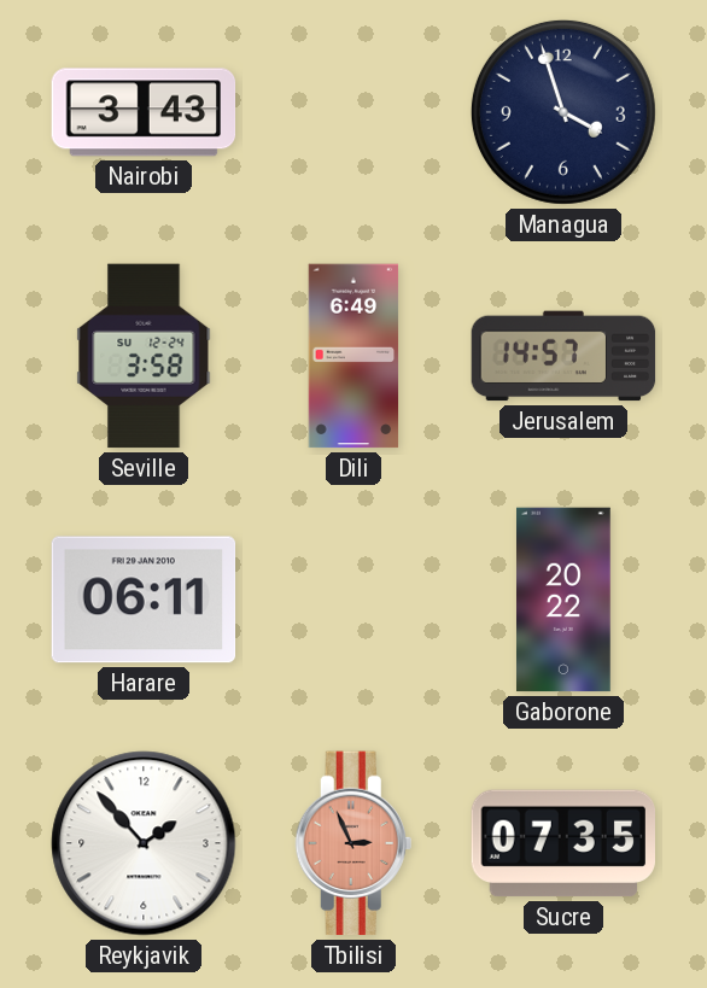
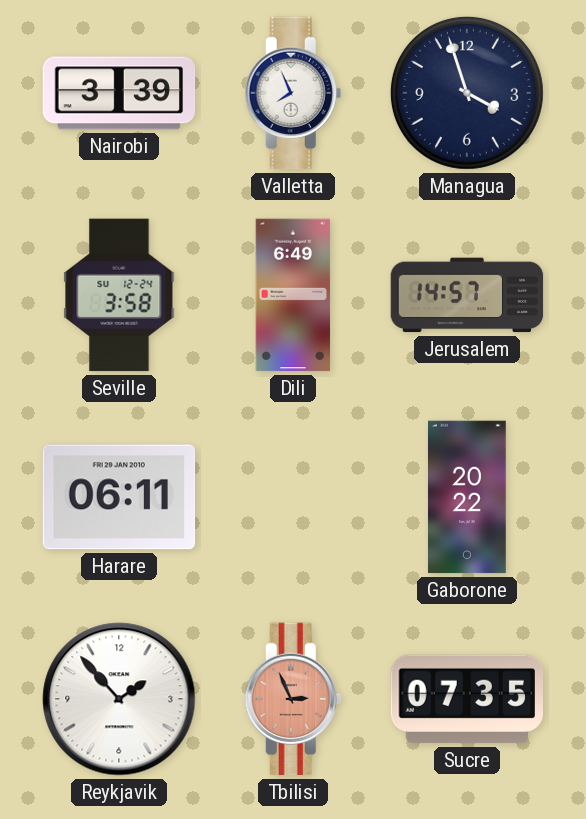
Nairobi: 3:43 -> 3:39 (119, 93)
Valletta: none -> 7:56 (293, 93)
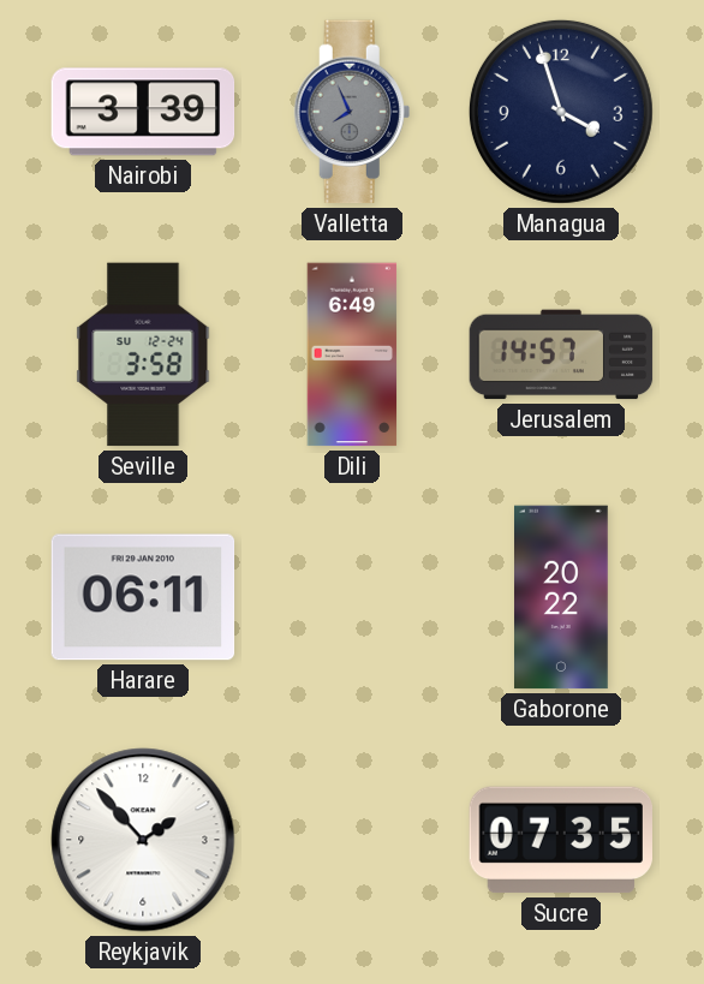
Valletta dial: white -> grey (352, 112)
Tbilisi: 2:56 -> none (293, 699)
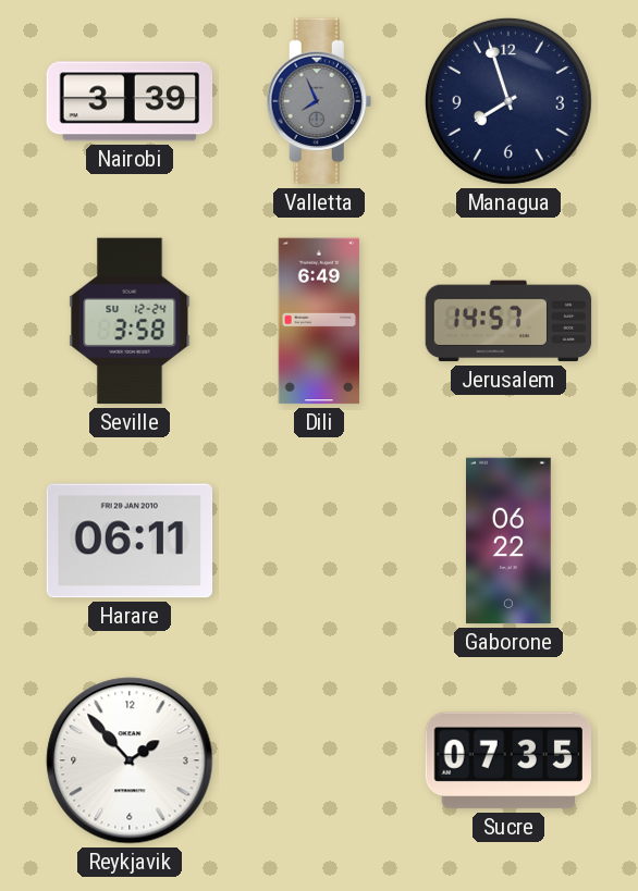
Managua: 3:57 -> 7:57 (508, 101)
Gaborone: 20:22 -> 06:22 (510, 541)
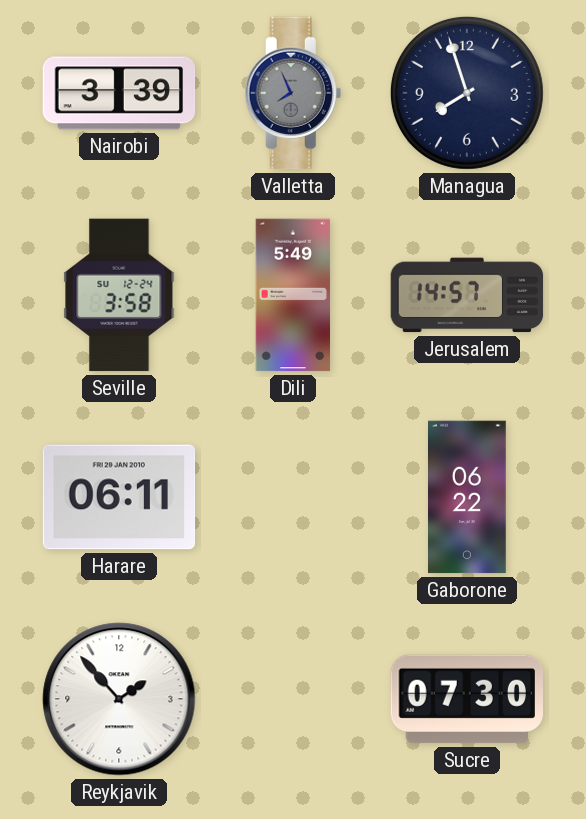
Dili: 6:49 -> 5:49 (293, 295)
Sucre: 07:35 -> 07:30 (466, 699)
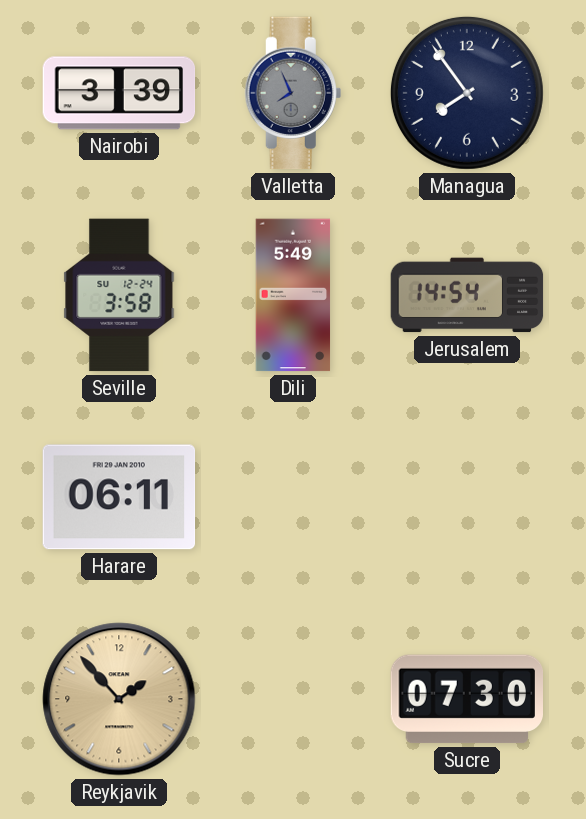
Managua: 7:57 -> 7:54 (467, 93)
Jerusalem: 14:57 -> 14:54 (467, 295)
Gaborone: 06:22 -> none (468, 497)
Reykjavik dial: white -> champagne (119, 699)
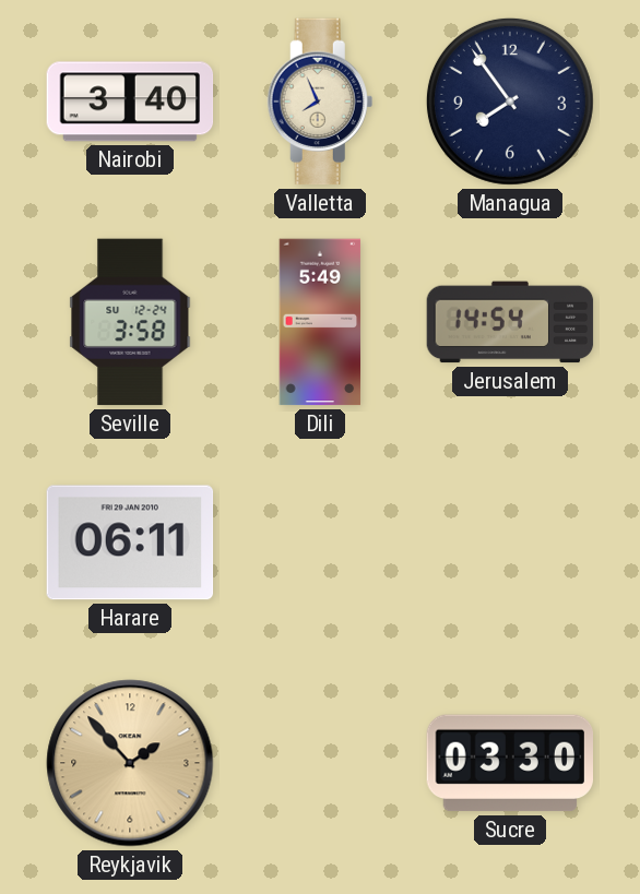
Nairobi: 3:39 -> 3:40 (130, 102)
Valletta dial: grey -> cream (320, 102)
Sucre: 07:30 -> 03:30 (509, 763)
